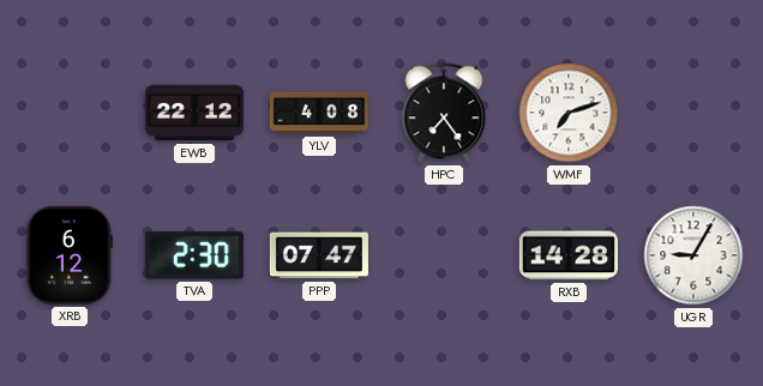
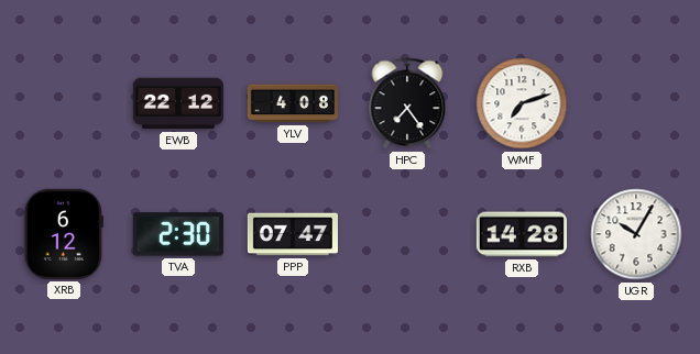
UGR: 9:05 -> 10:05 (636, 234)
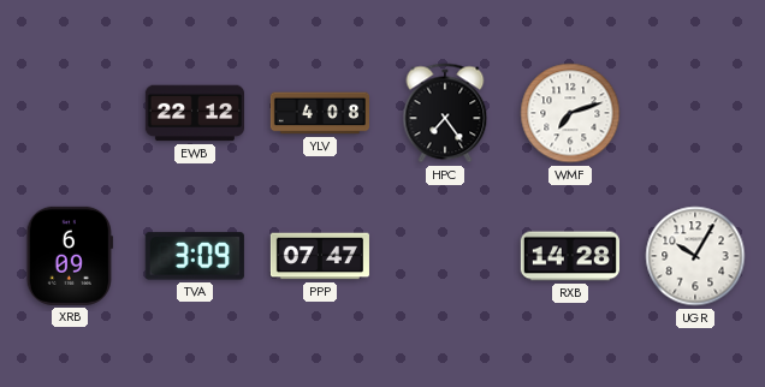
XRB: 6:12 -> 6:09 (70, 256)
TVA: 2:30 -> 3:09 (195, 256)
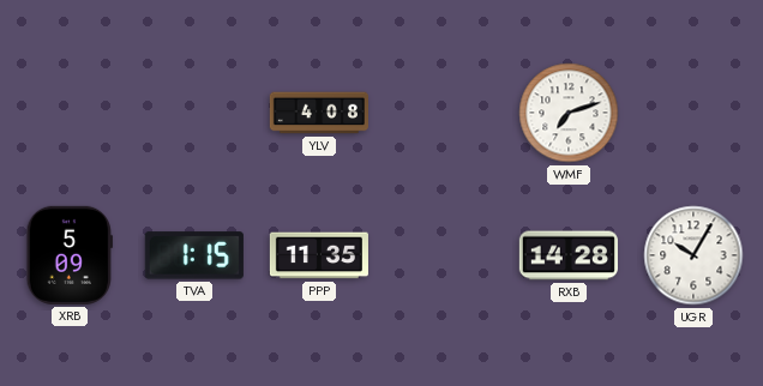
EWB: 22:12 -> none (194, 113)
HPC: 7:24 -> none (445, 113)
XRB: 6:09 -> 5:09 (70, 255)
TVA: 3:09 -> 1:15 (194, 255)
PPP: 07:47 -> 11:35 (319, 255)
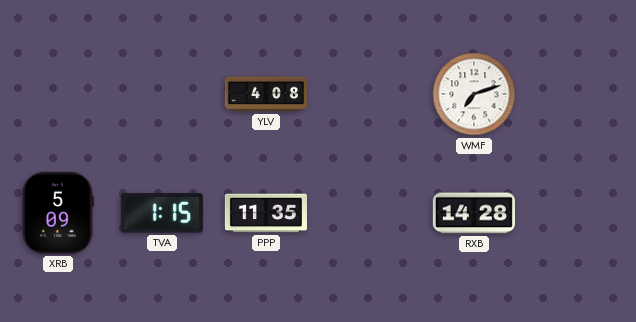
UGR: 10:05 -> none (693, 255)
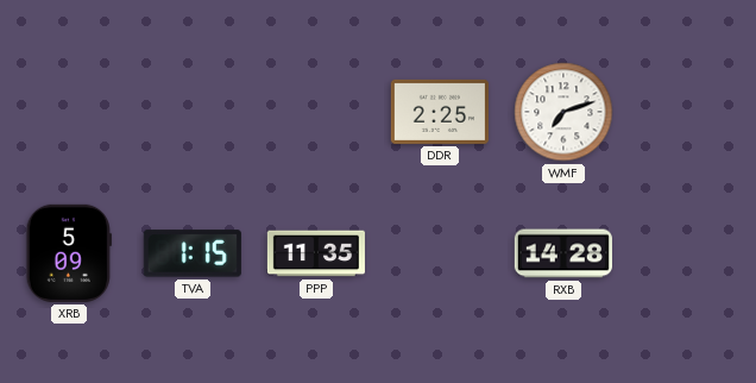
YLV: 4:08 -> none (265, 94)
DDR: none -> 2:25 (440, 112)
